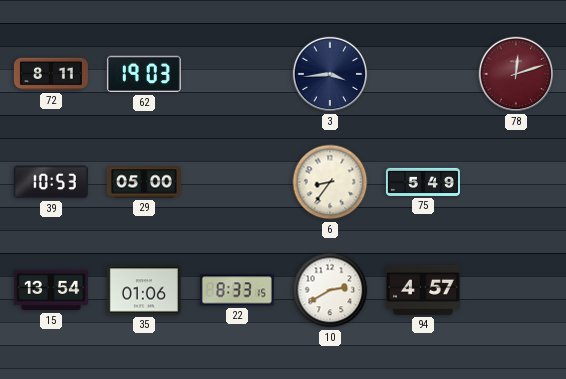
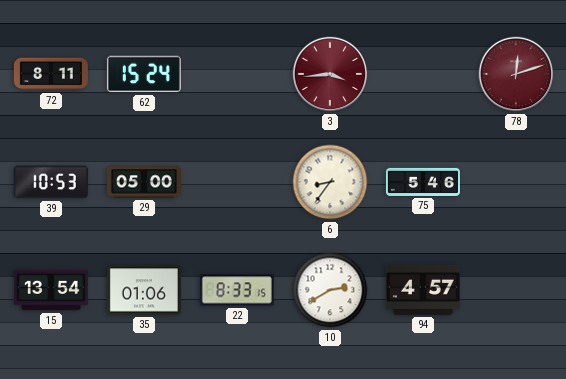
62: 19:03 -> 15:24 (144, 74)
3 dial: navy -> burgundy (330, 74)
75: 5:49 -> 5:46 (423, 182)
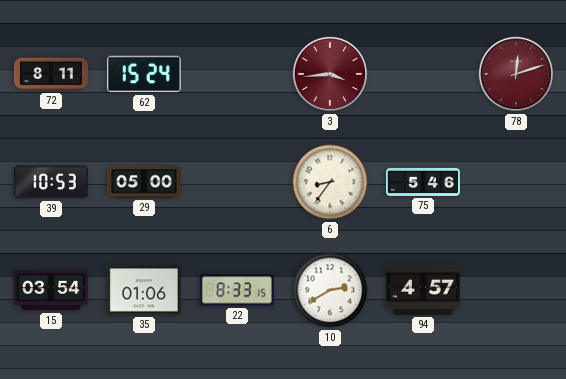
15: 13:54 -> 03:54 (51, 290)
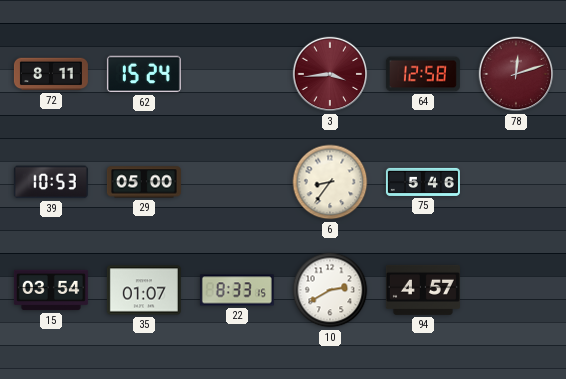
64: none -> 12:58 (423, 74)
35: 01:06 -> 01:07 (144, 290)
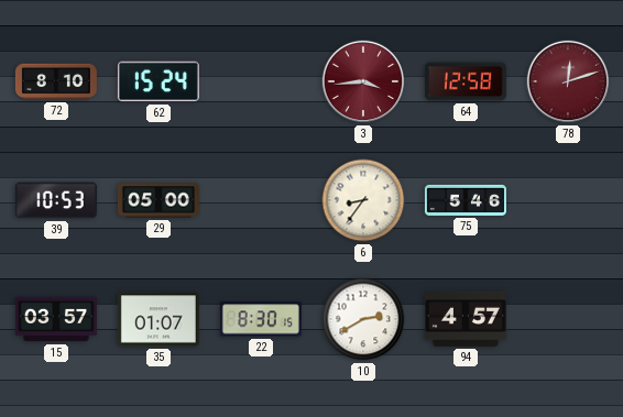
72: 8:11 -> 8:10 (56, 81)
15: 03:54 -> 03:57 (56, 319)
22: 8:33 -> 8:30 (261, 319)
